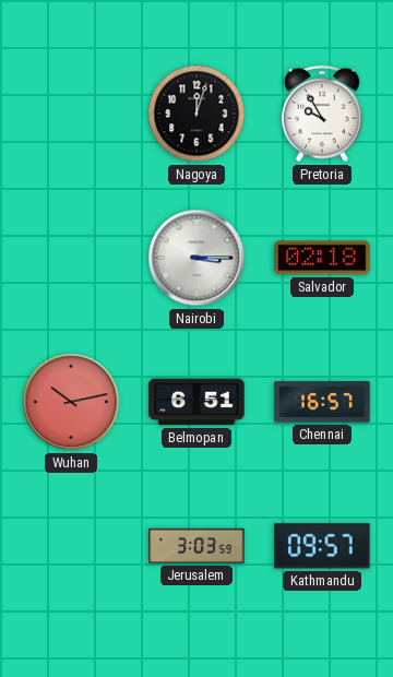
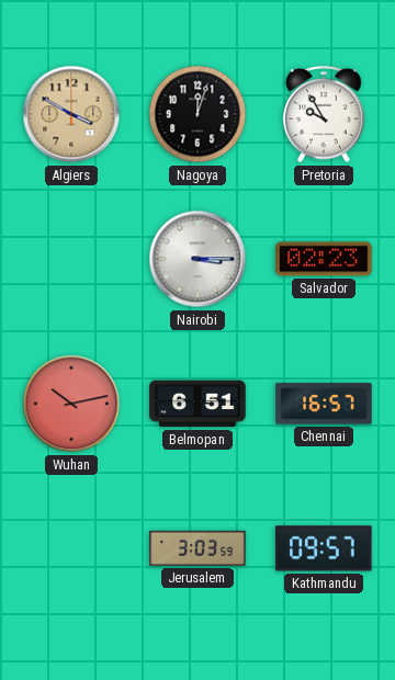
Algiers: none -> 3:50 (71, 114)
Salvador: 02:18 -> 02:23 (324, 259)
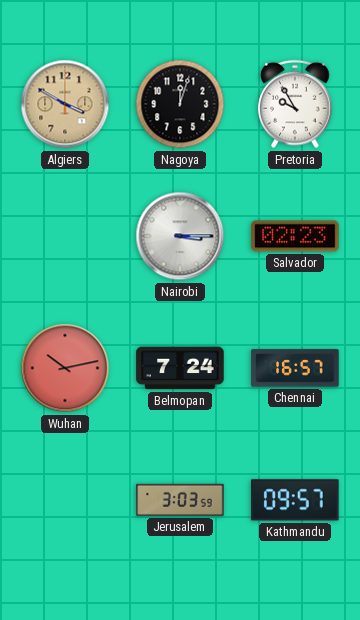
Belmopan: 6:51 -> 7:24 (180, 368)
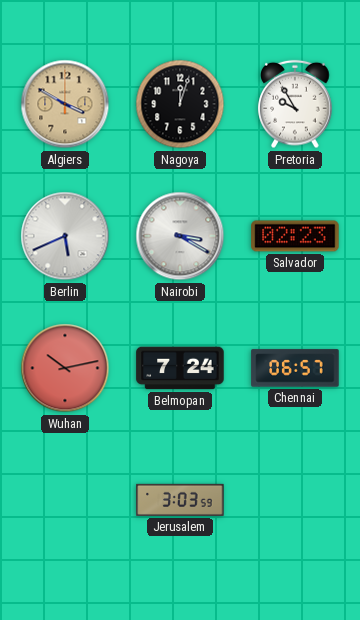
Berlin: none -> 5:41 (65, 236)
Nairobi: 3:15 -> 3:20 (180, 236)
Chennai: 16:57 -> 06:57 (295, 368)
Kathmandu: 09:57 -> none (295, 500)
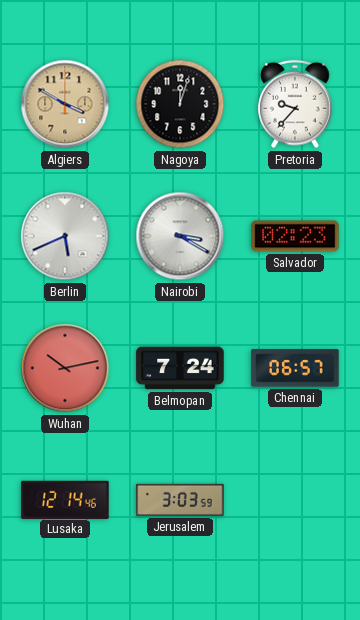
Pretoria: 9:55 -> 9:37 (295, 104)
Lusaka: none -> 12:14 (65, 499)
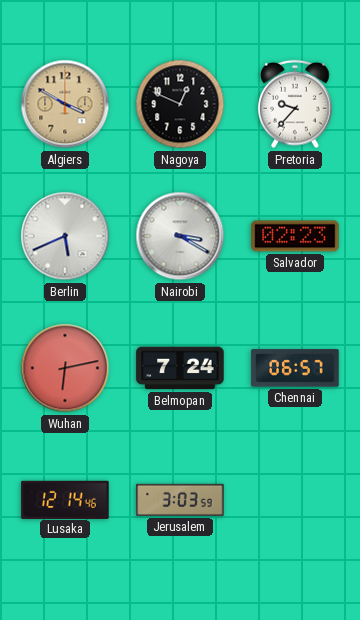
Nagoya: 12:03 -> 12:49 (180, 104)
Wuhan: 10:13 -> 6:13 (65, 368)
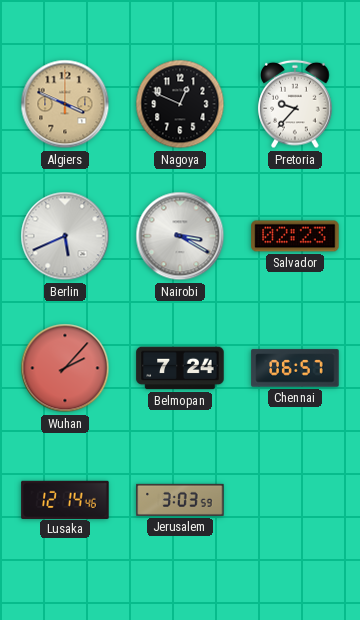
Algiers: 3:50 -> 3:49 (65, 104)
Wuhan: 6:13 -> 2:07 (65, 368)
